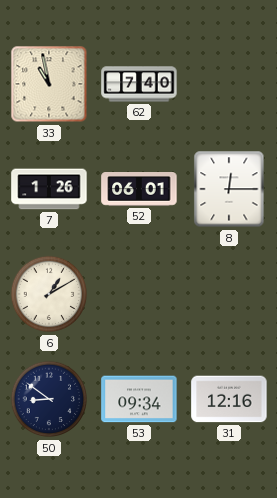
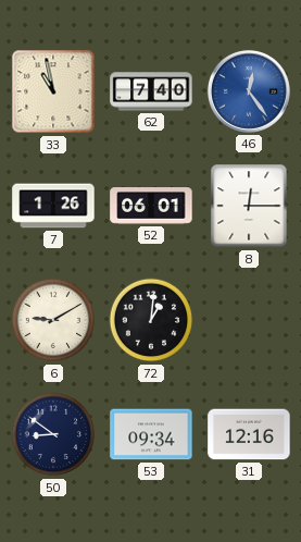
46: none -> 12:24 (249, 91)
6: 1:10 -> 9:10 (53, 320)
72: none -> 1:01 (151, 320)
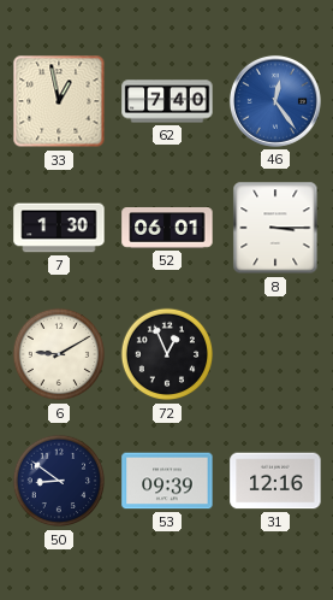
33: 10:58 -> 12:58 (59, 101)
7: 1:26 -> 1:30 (59, 228)
8: 12:15 -> 3:15 (275, 228)
72: 1:01 -> 12:56 (167, 354)
53: 09:34 -> 09:39 (167, 481)
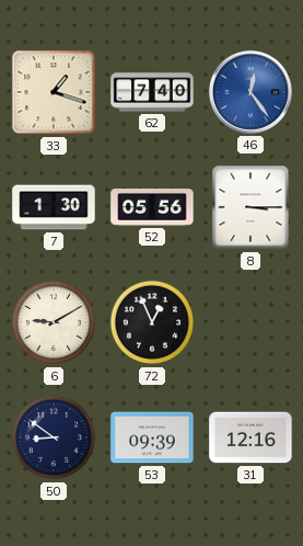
33: 12:58 -> 1:18 (54, 92)
52: 06:01 -> 05:56 (152, 207)
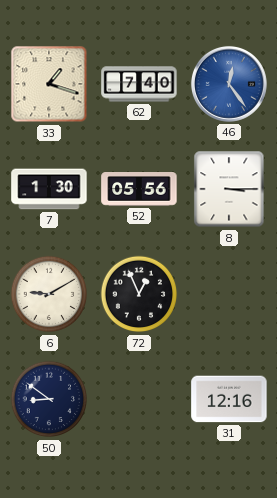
53: 09:39 -> none (152, 437)
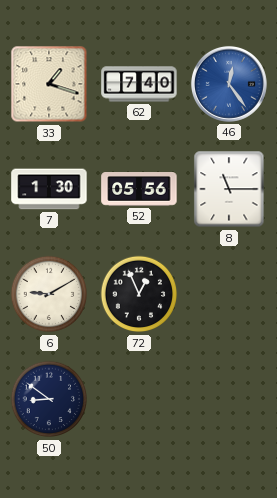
8: 3:15 -> 11:15 (229, 189)
31: 12:16 -> none (229, 399)
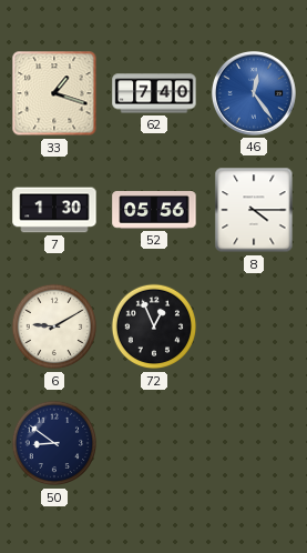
8: 11:15 -> 4:15 (254, 210)
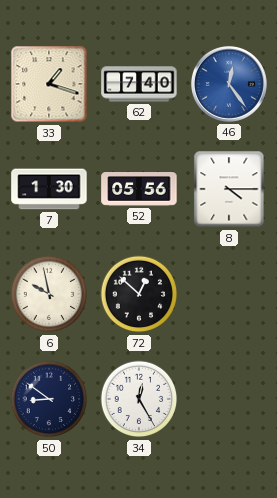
6: 9:10 -> 9:58 (49, 294)
72: 12:56 -> 12:52 (139, 294)
34: none -> 12:25 (139, 399)
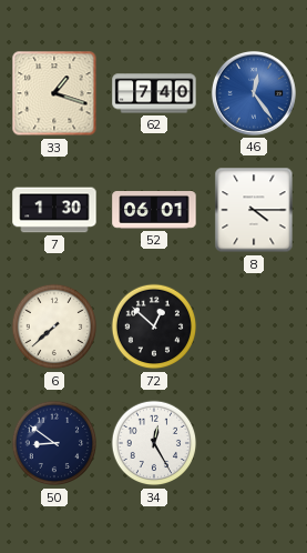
52: 05:56 -> 06:01 (154, 210)
6: 9:58 -> 7:38 (54, 326)
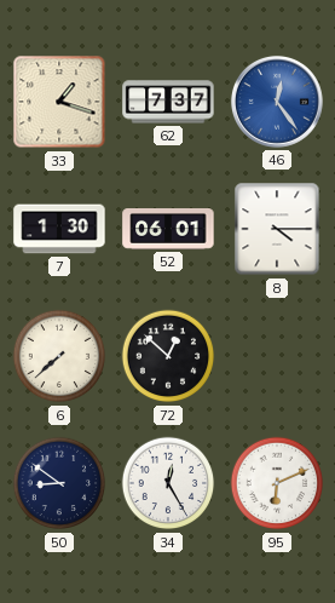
62: 7:40 -> 7:37 (168, 102)
95: none -> 6:11 (277, 483)
